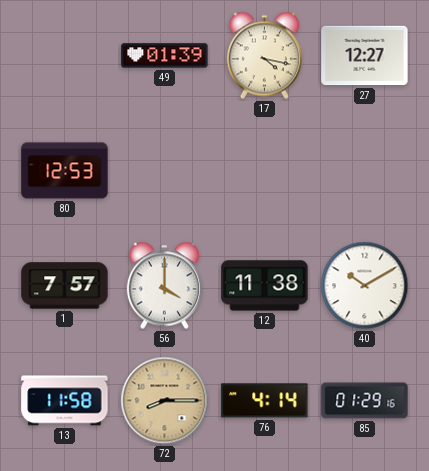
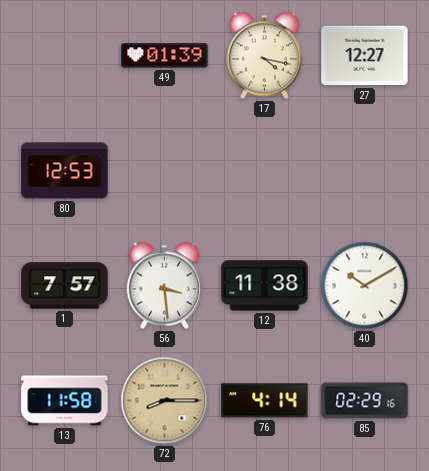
56: 4:00 -> 3:29 (164, 286)
85: 01:29 -> 02:29 (365, 401)
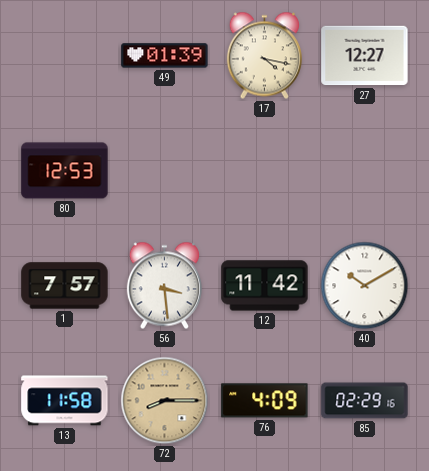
12: 11:38 -> 11:42 (265, 286)
76: 4:14 -> 4:09 (265, 401)
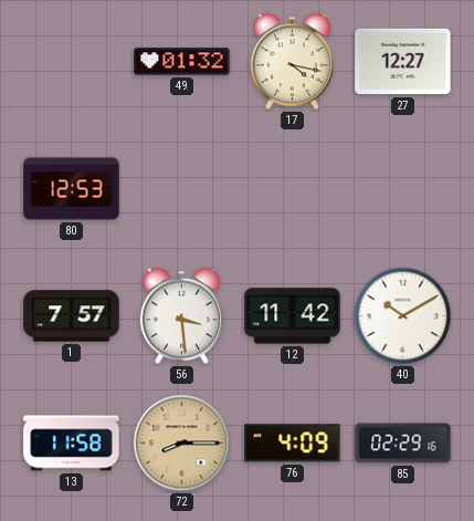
49: 01:39 -> 01:32 (182, 62)
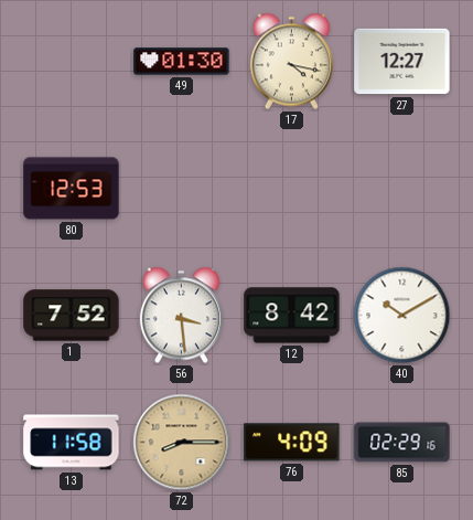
49: 01:32 -> 01:30 (182, 62)
1: 7:57 -> 7:52 (72, 316)
12: 11:42 -> 8:42 (292, 316)
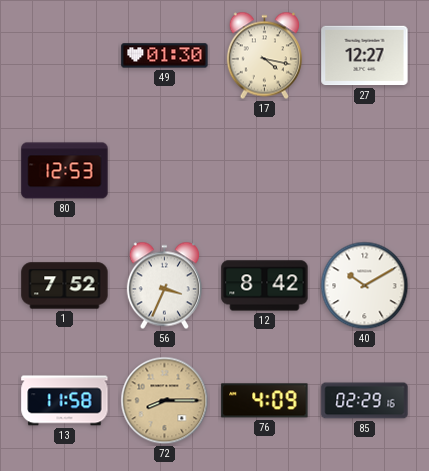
56: 3:29 -> 3:34 (164, 286)
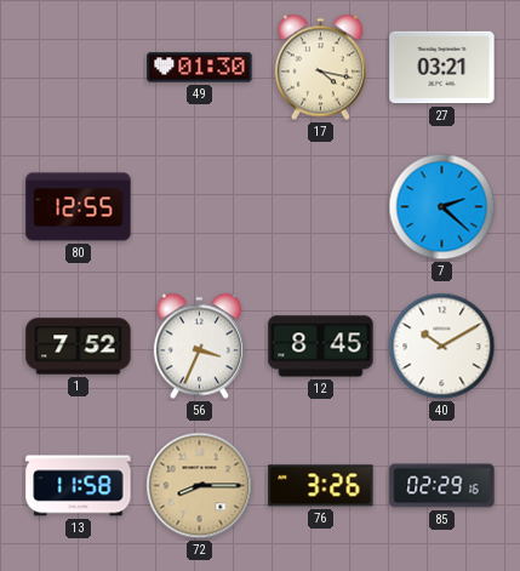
27: 12:27 -> 03:21 (442, 68)
80: 12:53 -> 12:55 (79, 207)
7: none -> 2:22 (442, 207)
12: 8:42 -> 8:45 (321, 347)
76: 4:09 -> 3:26 (321, 486)
